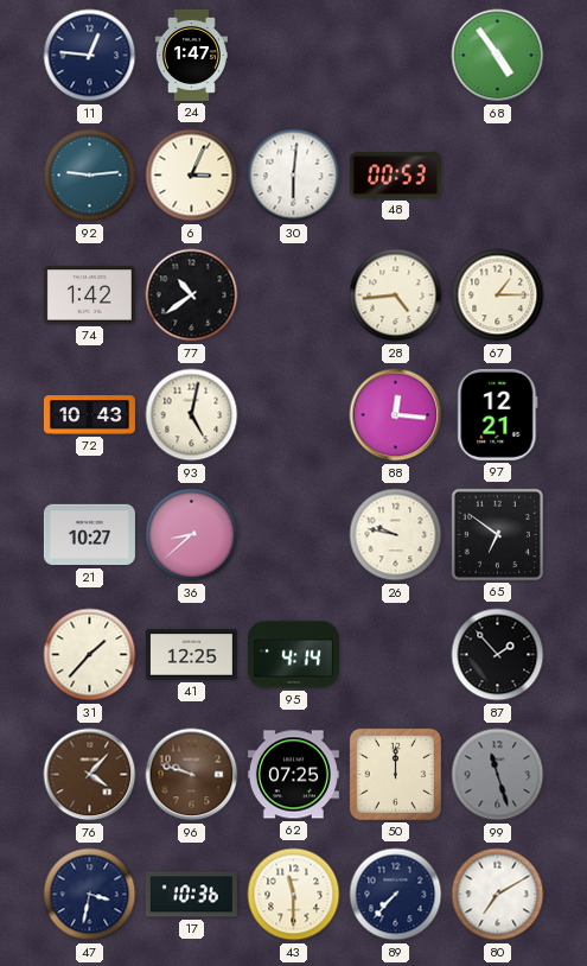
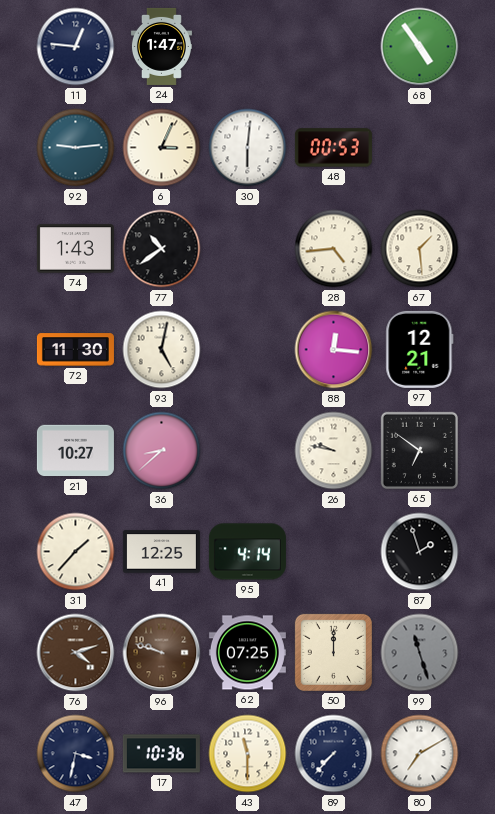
74: 1:42 -> 1:43 (75, 249)
67: 1:15 -> 1:29 (420, 249)
72: 10:43 -> 11:30 (75, 350)
87: 1:53 -> 1:57 (420, 552)
76: 4:07 -> 4:12 (76, 653)
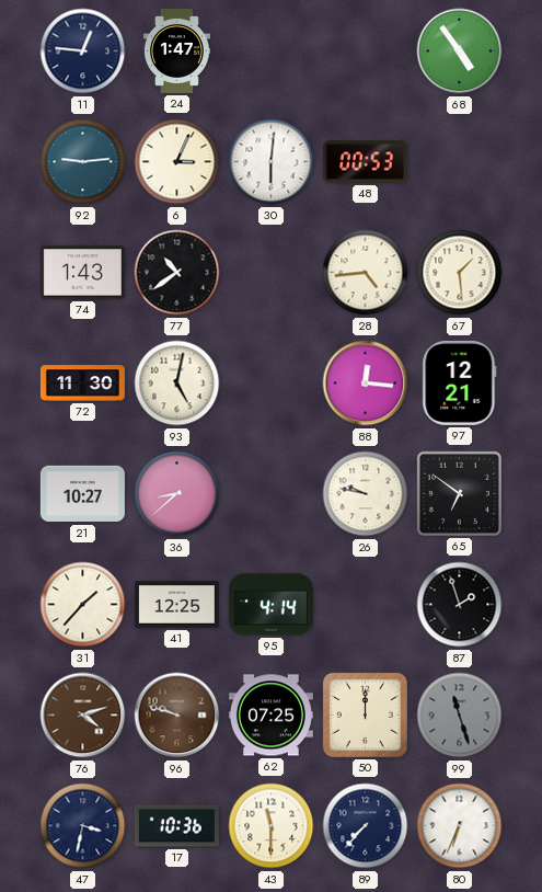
80: 7:10 -> 6:34 (460, 826)
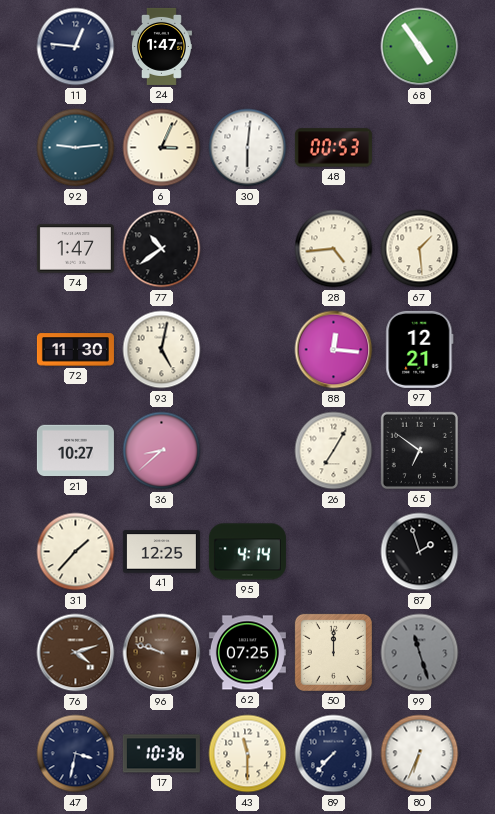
74: 1:43 -> 1:47 (75, 249)
26: 9:47 -> 7:05 (334, 451)
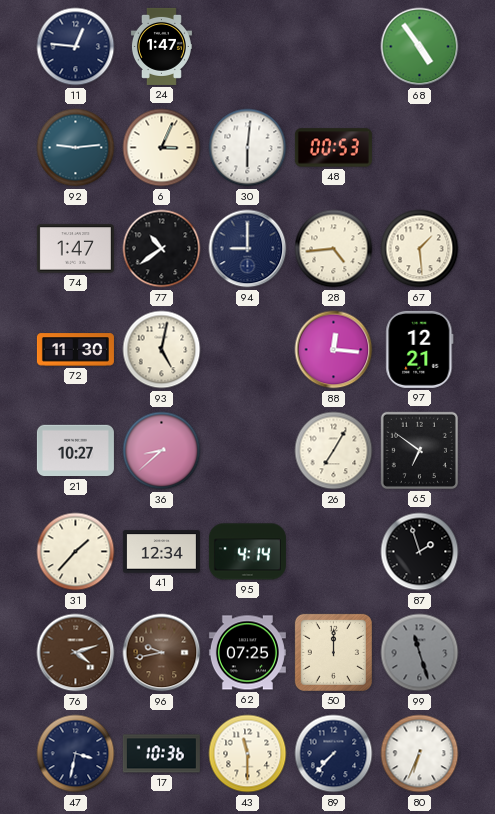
94: none -> 9:00 (248, 249)
41: 12:25 -> 12:34 (161, 552)
96: 9:48 -> 9:43 (162, 653)
